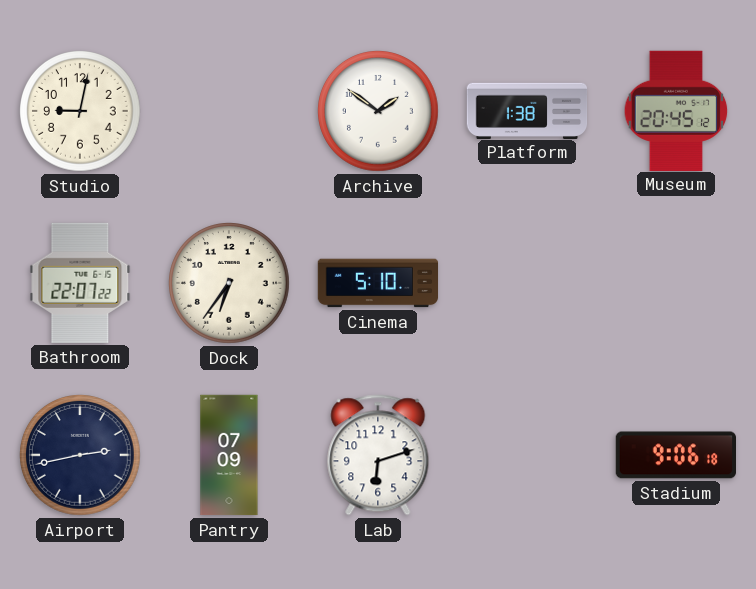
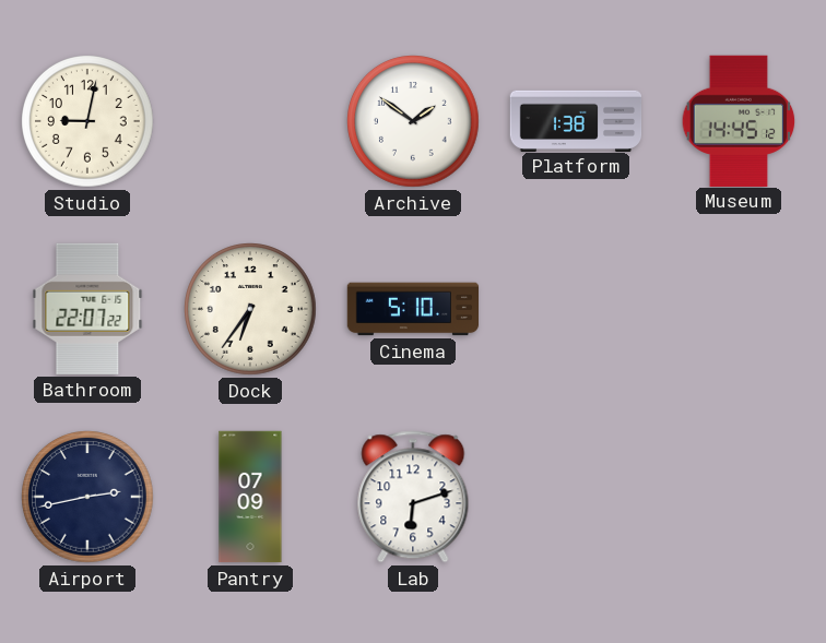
Museum: 20:45 -> 14:45 (739, 120)
Stadium: 9:06 -> none (675, 455)
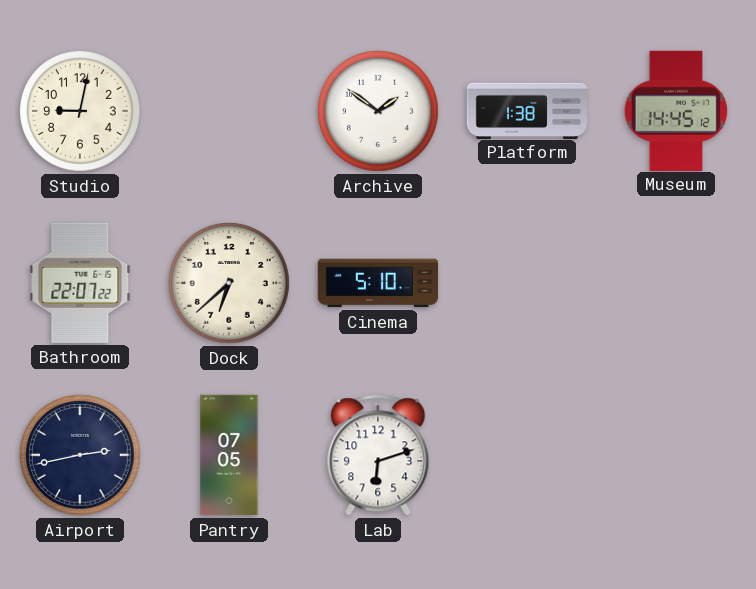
Dock: 6:36 -> 6:38 (230, 284)
Pantry: 07:09 -> 07:05 (229, 455)
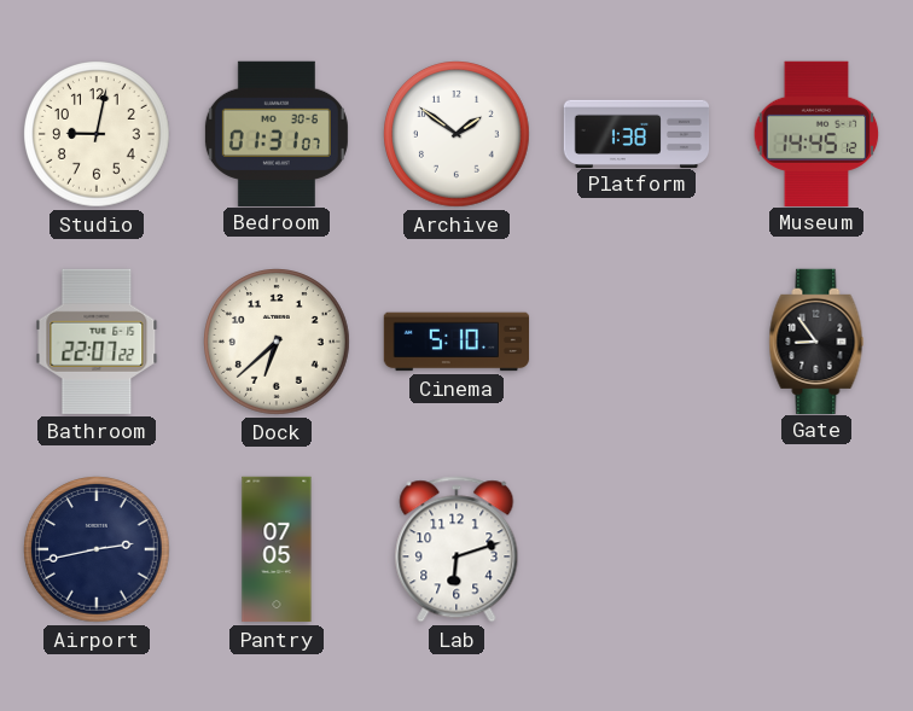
Bedroom: none -> 01:31 (277, 133)
Gate: none -> 8:54 (816, 340)
